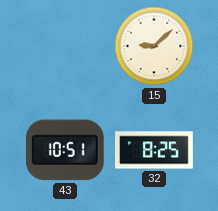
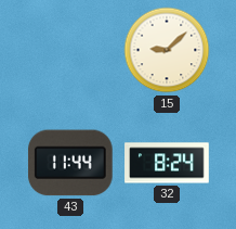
43: 10:51 -> 11:44 (70, 163)
32: 8:25 -> 8:24 (167, 163)
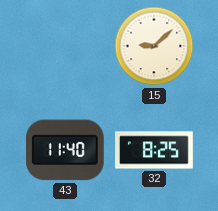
43: 11:44 -> 11:40 (65, 150)
32: 8:24 -> 8:25 (154, 150)
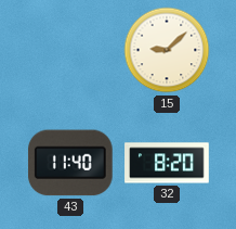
32: 8:25 -> 8:20 (167, 163)
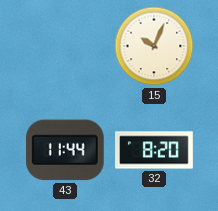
15: 9:08 -> 10:04 (154, 46)
43: 11:40 -> 11:44 (65, 150)
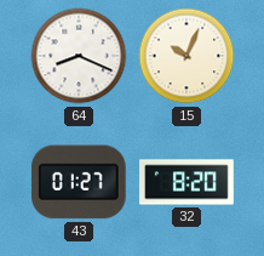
64: none -> 8:19 (79, 56)
43: 11:44 -> 01:27 (79, 182)
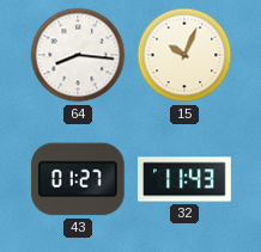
64: 8:19 -> 8:16 (78, 55)
32: 8:20 -> 11:43 (184, 179)
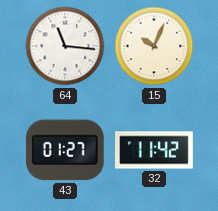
64: 8:16 -> 11:16 (65, 46)
32: 11:43 -> 11:42 (154, 150)
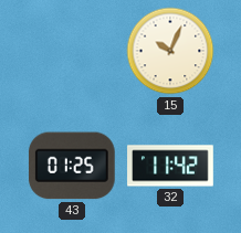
64: 11:16 -> none (65, 46)
43: 01:27 -> 01:25 (72, 166)
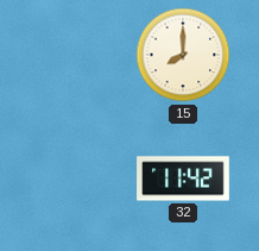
15: 10:04 -> 8:00 (183, 55)
43: 01:25 -> none (72, 166)
